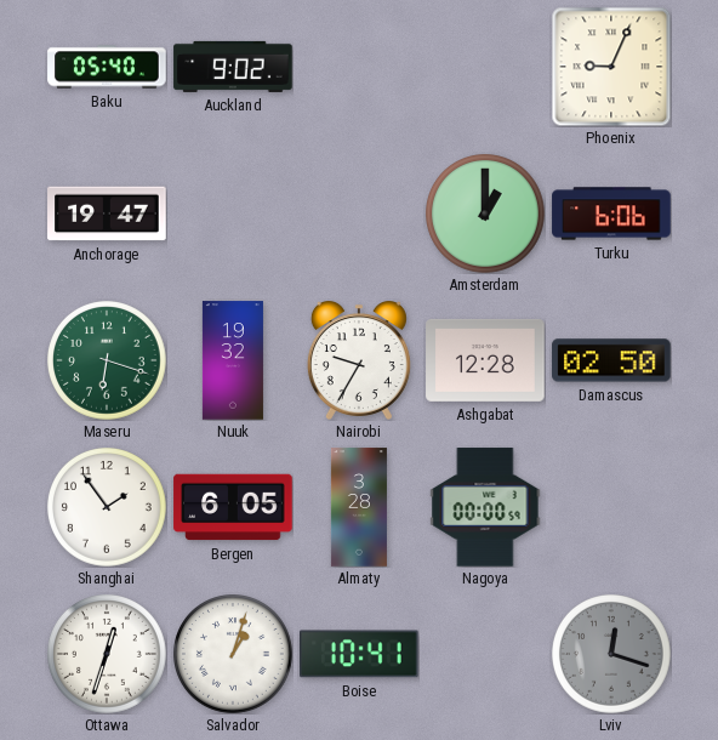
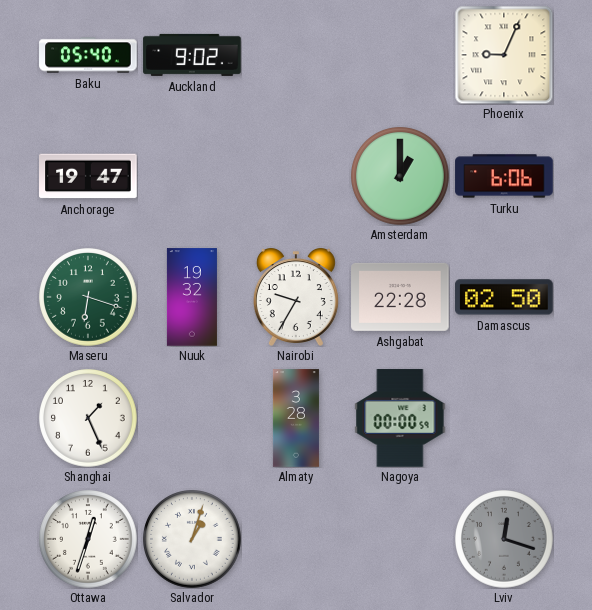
Ashgabat: 12:28 -> 22:28 (400, 297)
Shanghai: 1:54 -> 1:26 (89, 419)
Bergen: 6:05 -> none (233, 507)
Boise: 10:41 -> none (360, 654)
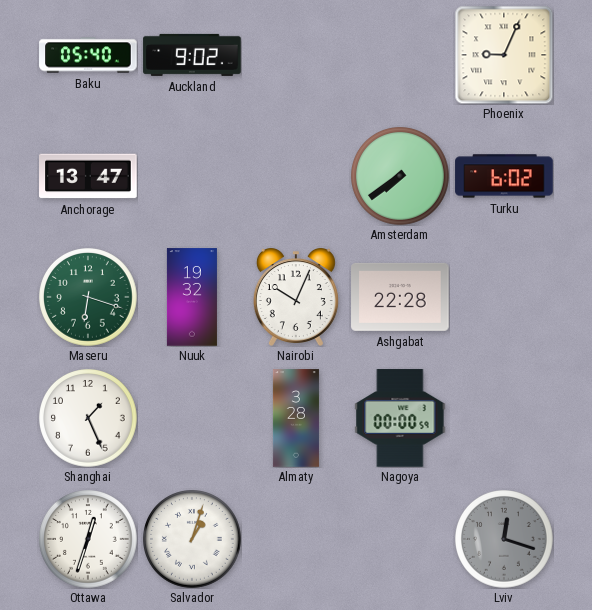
Anchorage: 19:47 -> 13:47 (88, 176)
Amsterdam: 1:00 -> 7:39 (401, 177)
Turku: 6:06 -> 6:02 (504, 176)
Nairobi: 9:35 -> 10:04 (296, 297)
Damascus: 02:50 -> none (504, 297)
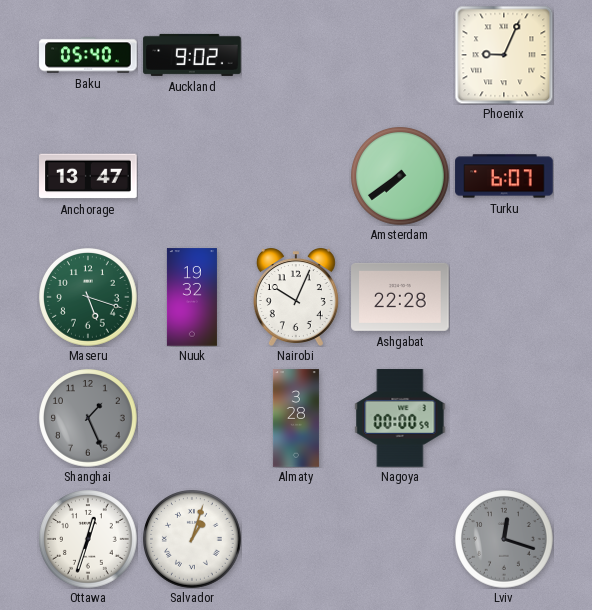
Turku: 6:02 -> 6:07 (504, 176)
Maseru: 6:18 -> 5:18 (89, 298)
Shanghai dial: white -> grey (89, 419)
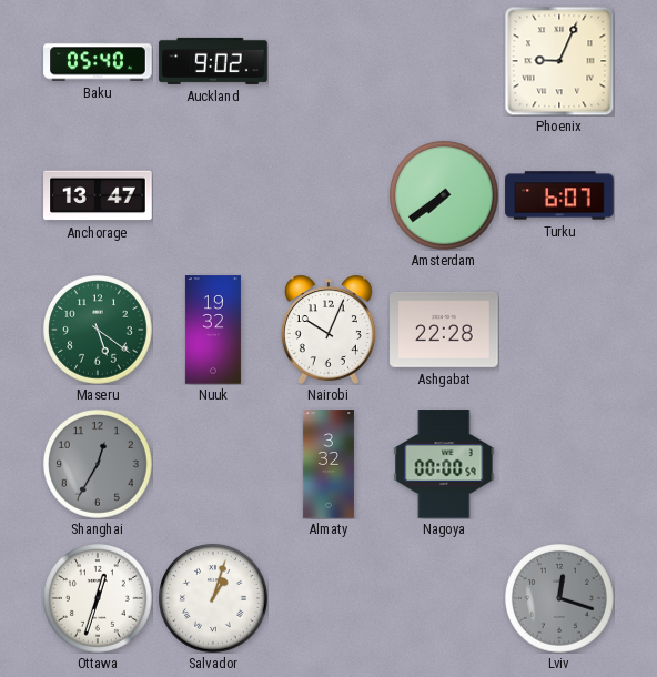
Maseru: 5:18 -> 5:21 (99, 331)
Shanghai: 1:26 -> 12:35 (99, 465)
Almaty: 3:28 -> 3:32 (328, 464)
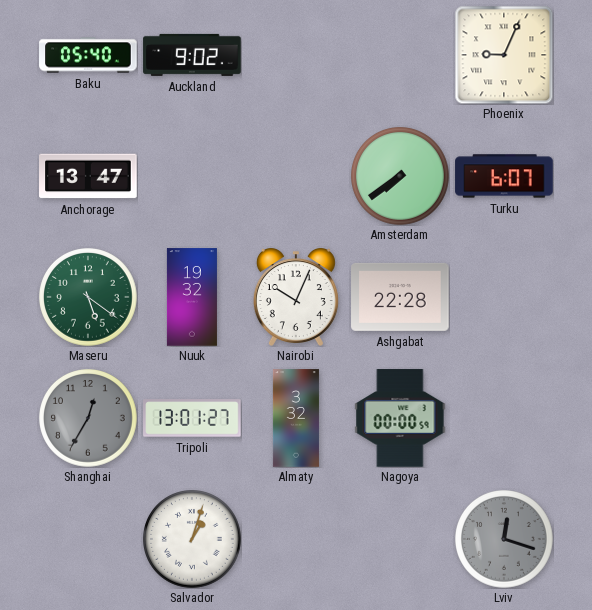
Tripoli: none -> 13:01 (192, 418)
Ottawa: 12:33 -> none (99, 599)
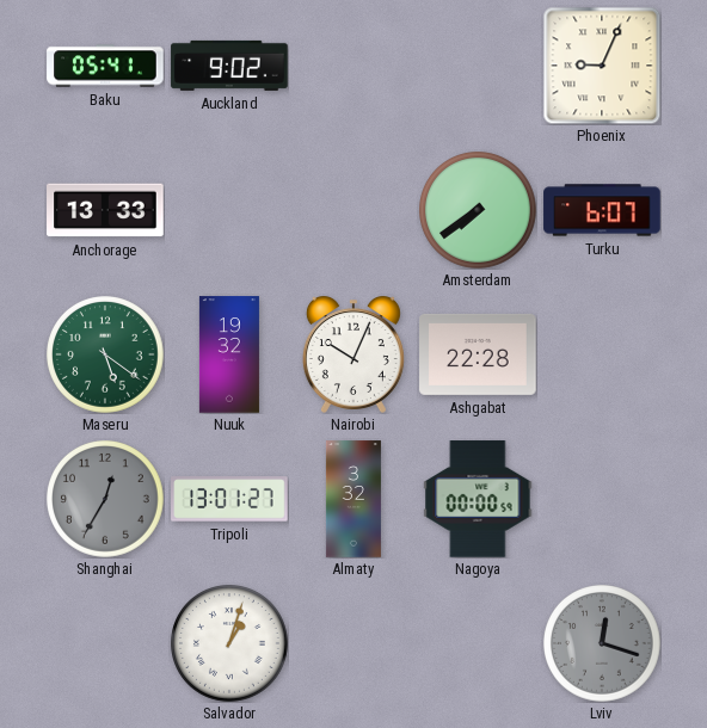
Baku: 05:40 -> 05:41 (105, 66)
Anchorage: 13:47 -> 13:33 (105, 210)
